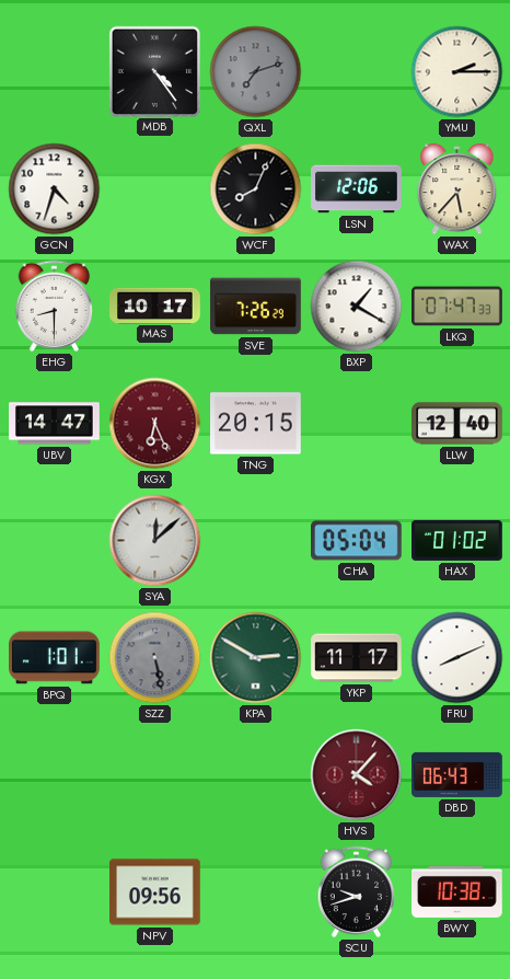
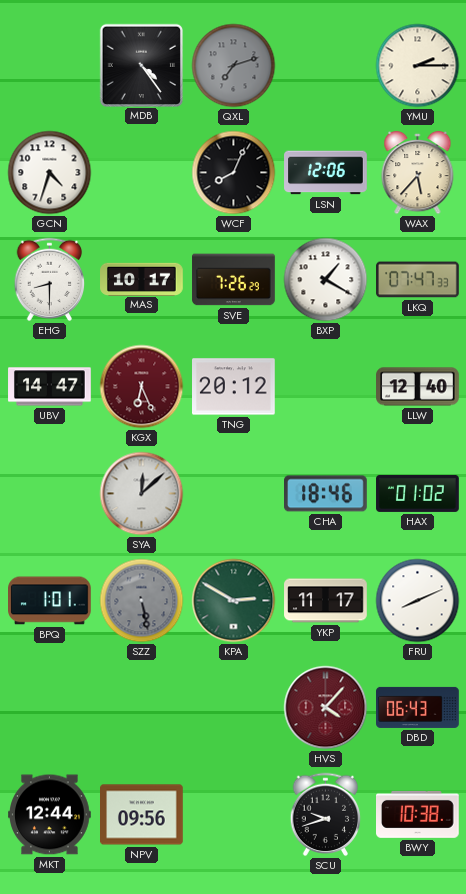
TNG: 20:15 -> 20:12 (234, 387)
CHA: 05:04 -> 18:46 (326, 494)
MKT: none -> 12:44 (50, 815)
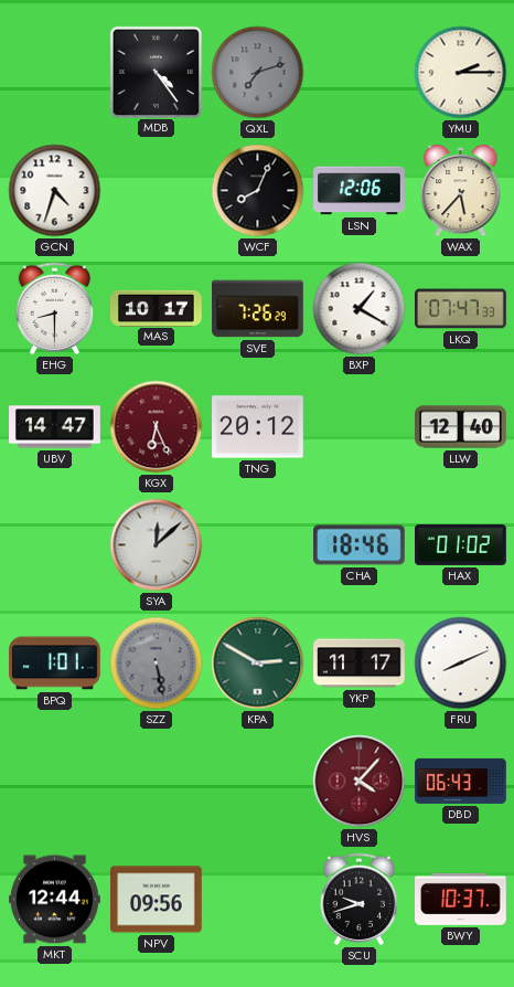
BWY: 10:38 -> 10:37 (461, 899)
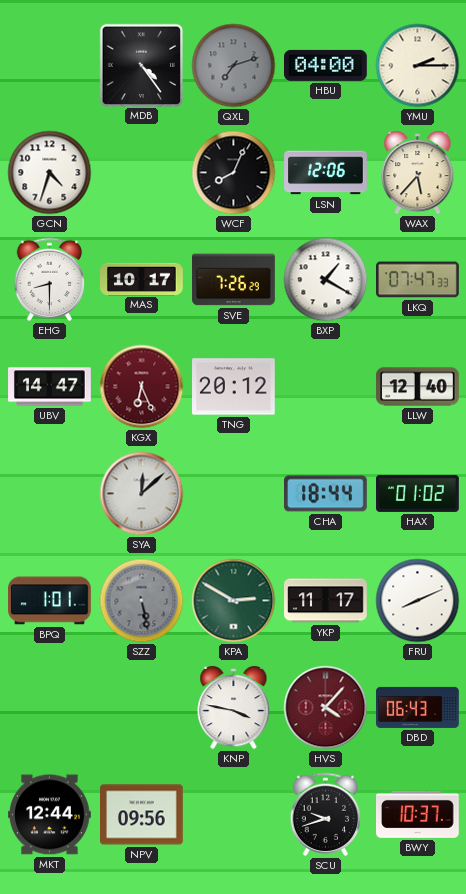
HBU: none -> 04:00 (326, 65)
CHA: 18:46 -> 18:44 (326, 494)
KNP: none -> 3:47 (234, 708)
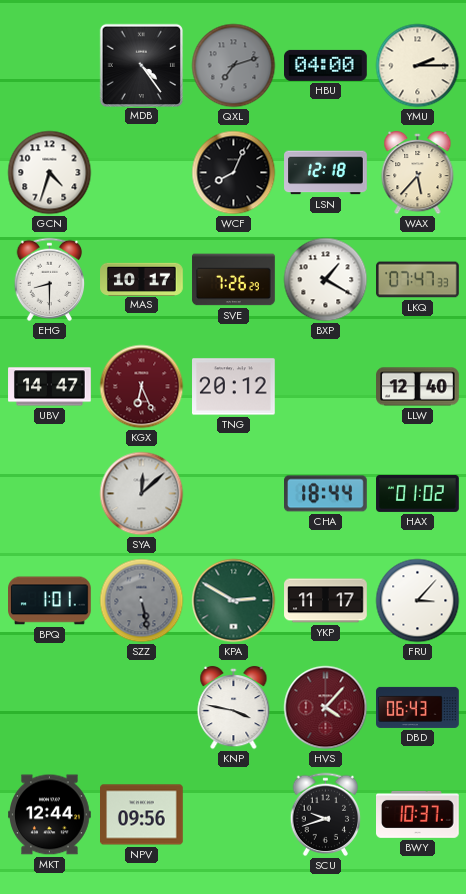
LSN: 12:06 -> 12:18 (326, 173)
FRU: 8:11 -> 3:07 (418, 601)
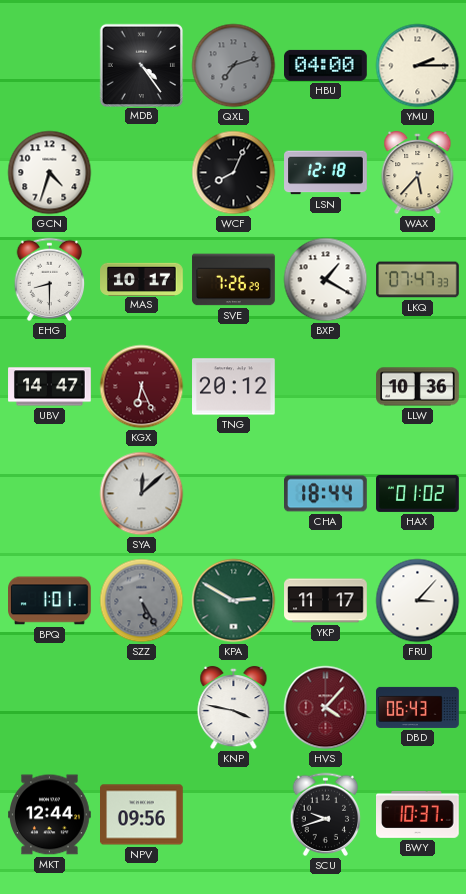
LLW: 12:40 -> 10:36 (418, 387)
SZZ: 5:28 -> 5:25 (142, 601)
